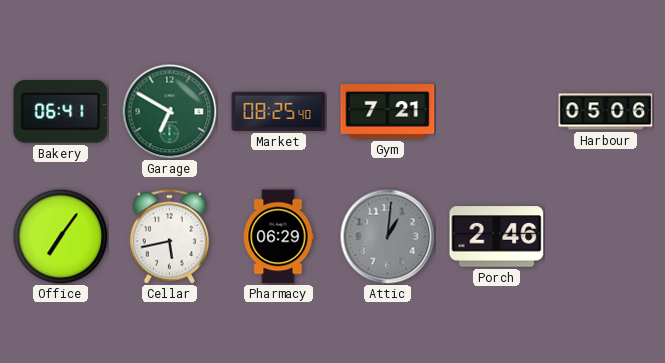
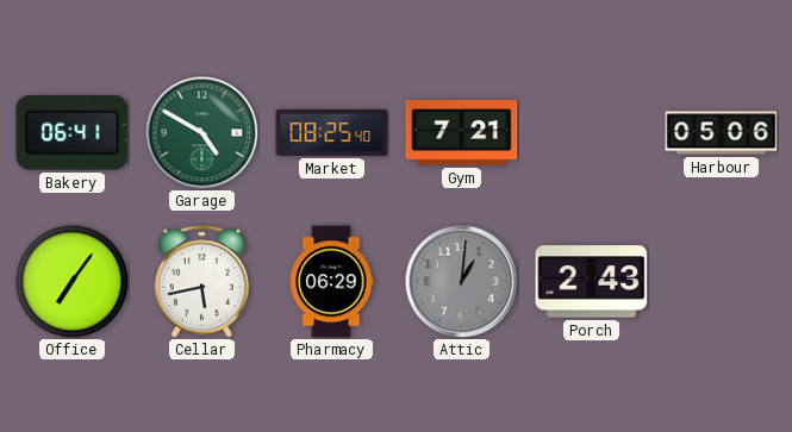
Garage: 6:50 -> 4:50 (201, 132)
Porch: 2:46 -> 2:43 (592, 282)
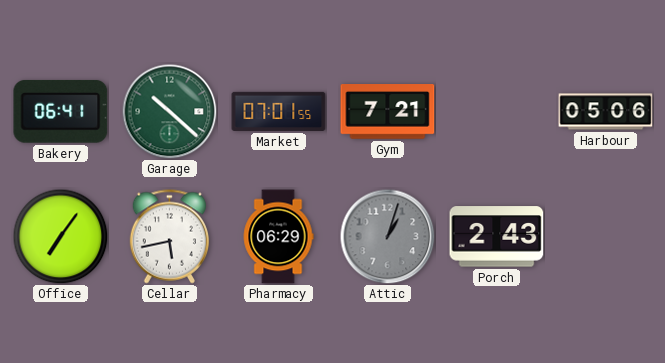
Garage: 4:50 -> 10:22 (169, 111)
Market: 08:25 -> 07:01 (279, 111)
Attic: 1:01 -> 1:03 (387, 236)
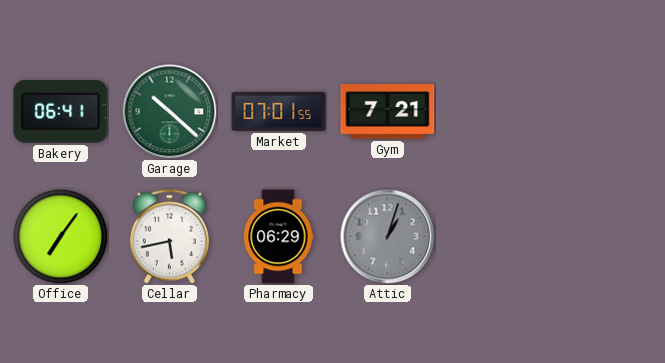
Harbour: 05:06 -> none (606, 112)
Porch: 2:43 -> none (497, 237)
